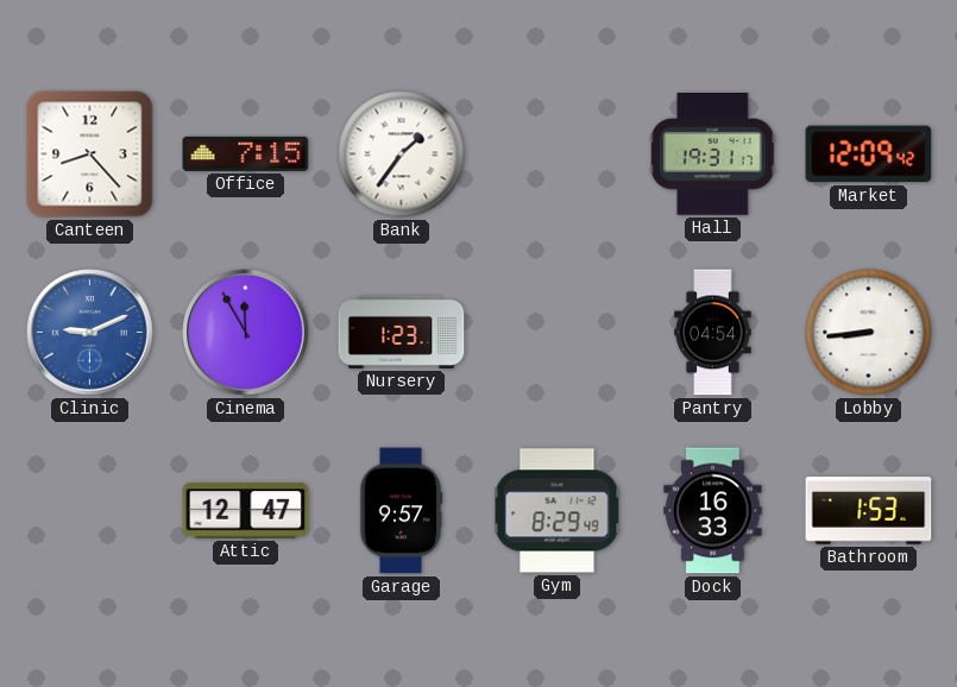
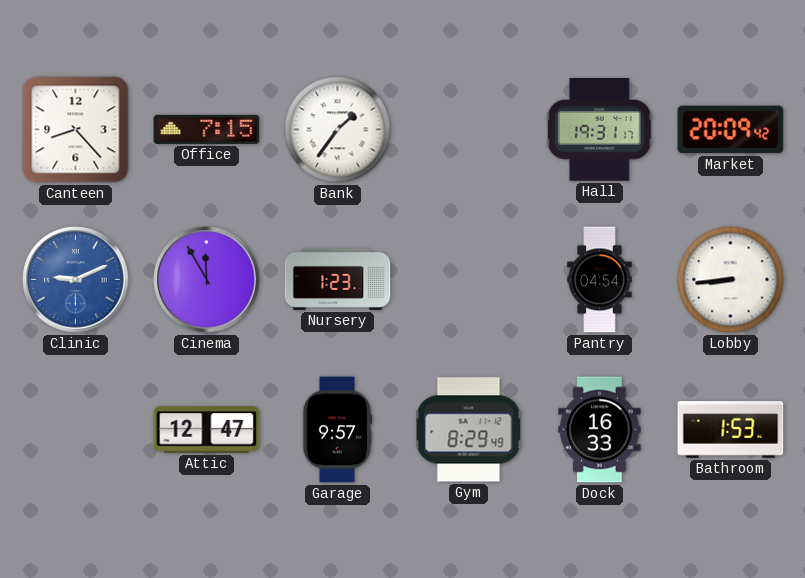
Market: 12:09 -> 20:09 (731, 130)
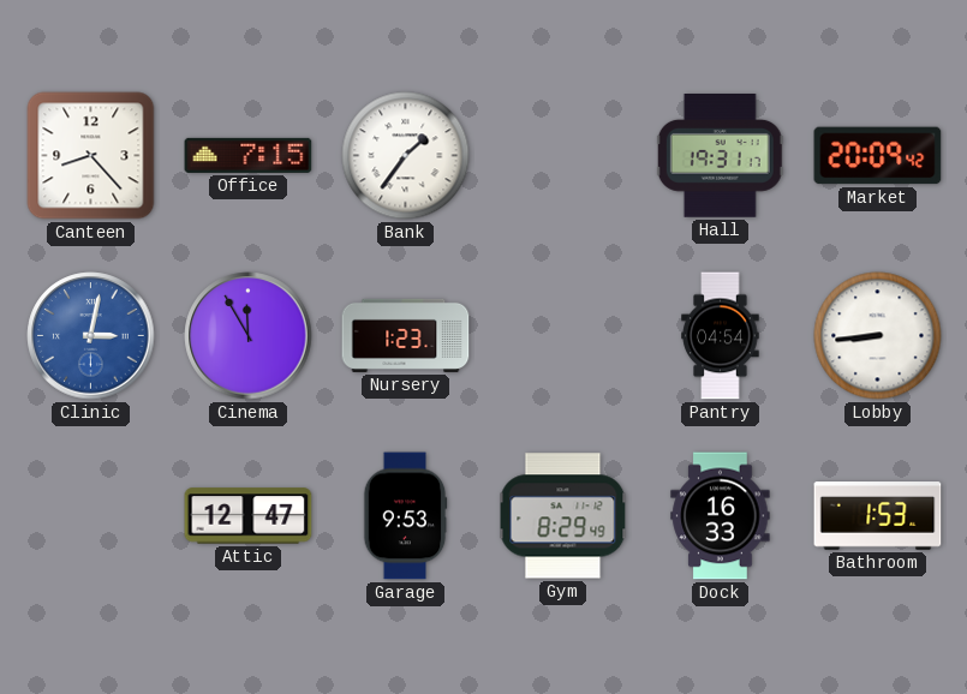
Clinic: 9:11 -> 3:02 (91, 336)
Garage: 9:57 -> 9:53 (405, 516)
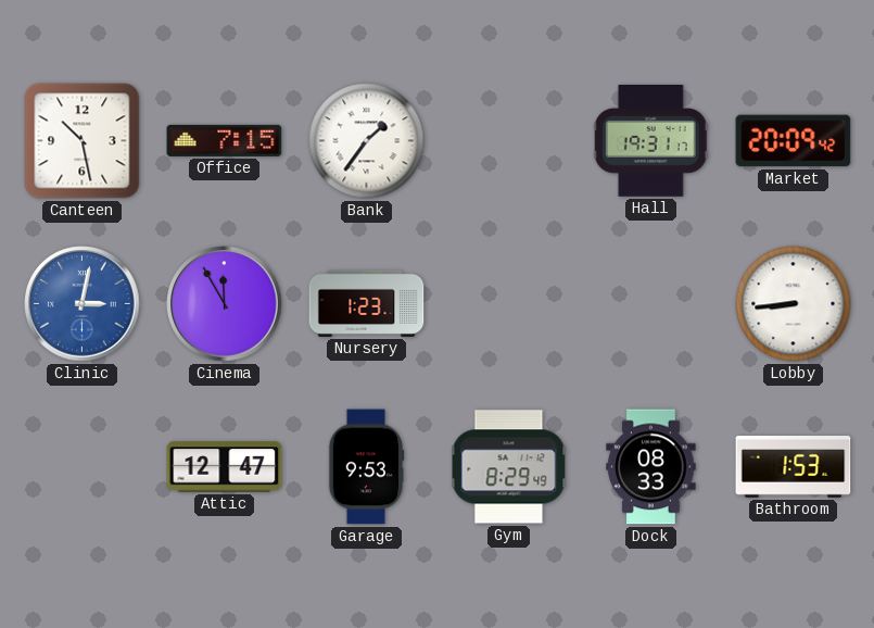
Canteen: 8:23 -> 10:28 (83, 141)
Pantry: 04:54 -> none (721, 336)
Dock: 16:33 -> 08:33 (651, 467)
